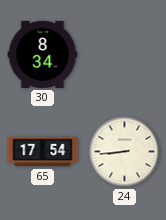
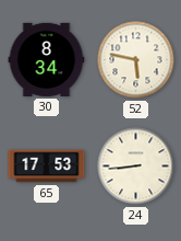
52: none -> 5:47 (136, 60)
65: 17:54 -> 17:53 (47, 167)
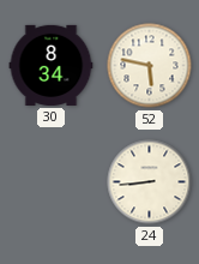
65: 17:53 -> none (47, 167)
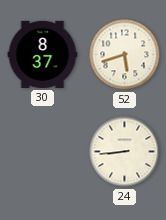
30: 8:34 -> 8:37 (43, 54)
52: 5:47 -> 5:42 (125, 55)
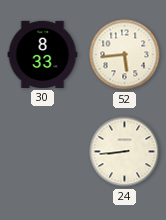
30: 8:37 -> 8:33 (43, 54)
52: 5:42 -> 5:44 (125, 55)
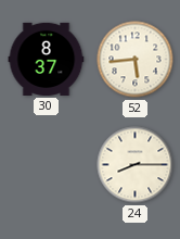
30: 8:33 -> 8:37 (47, 59)
24: 8:44 -> 8:15 (136, 165)
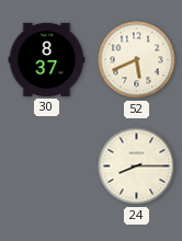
52: 5:44 -> 5:41 (137, 60)
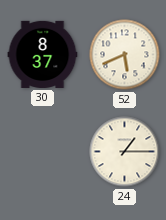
24: 8:15 -> 1:15 (125, 152)
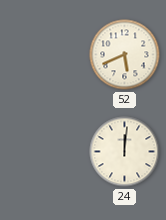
30: 8:37 -> none (43, 54)
24: 1:15 -> 12:01 (125, 152)
